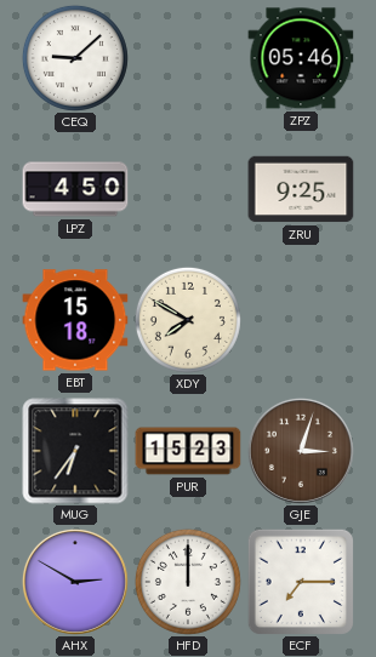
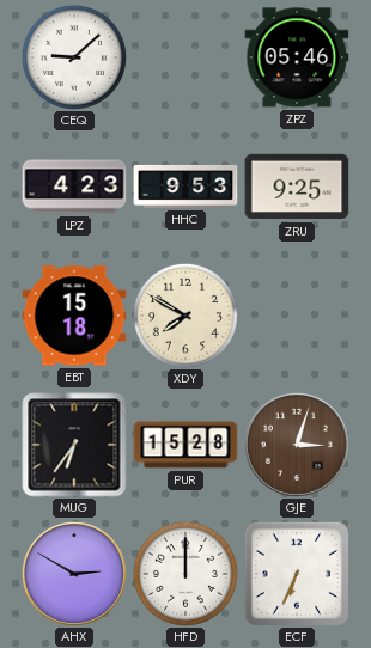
LPZ: 4:50 -> 4:23 (74, 187)
HHC: none -> 9:53 (185, 187)
PUR: 15:23 -> 15:28 (185, 445)
ECF: 7:15 -> 6:34 (296, 573)
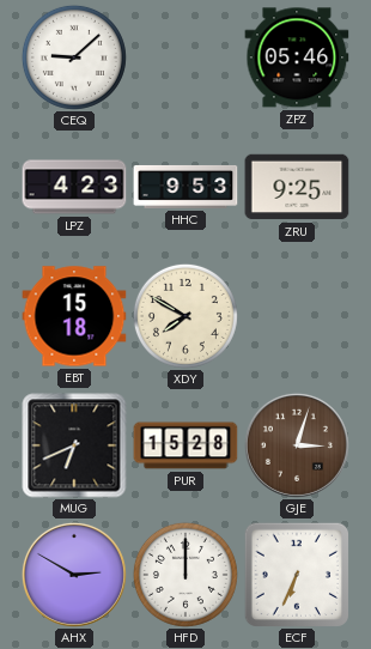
MUG: 6:36 -> 6:41 (74, 445)
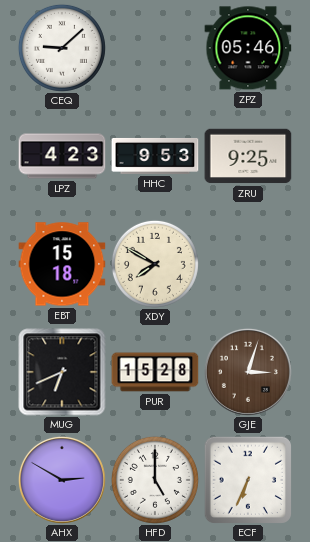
HFD: 12:00 -> 5:00 (155, 480)
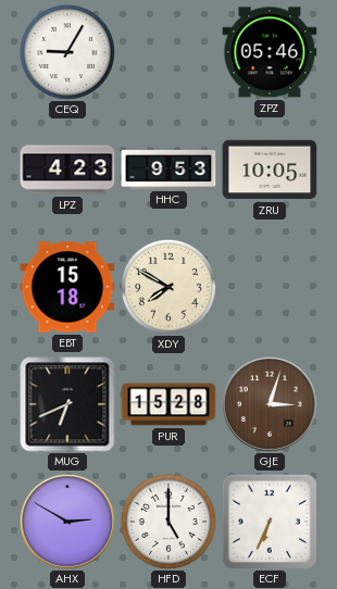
CEQ: 9:08 -> 9:05 (67, 52)
ZRU: 9:25 -> 10:05 (270, 170)
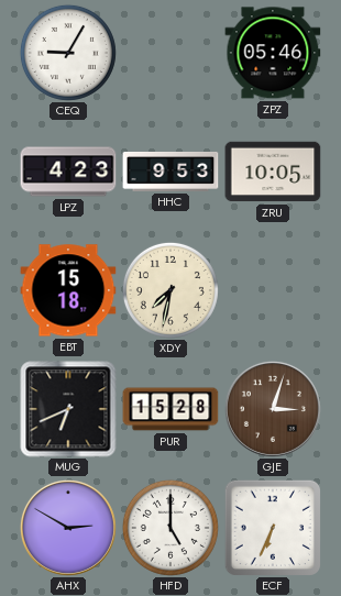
XDY: 7:50 -> 7:32 (170, 290)
